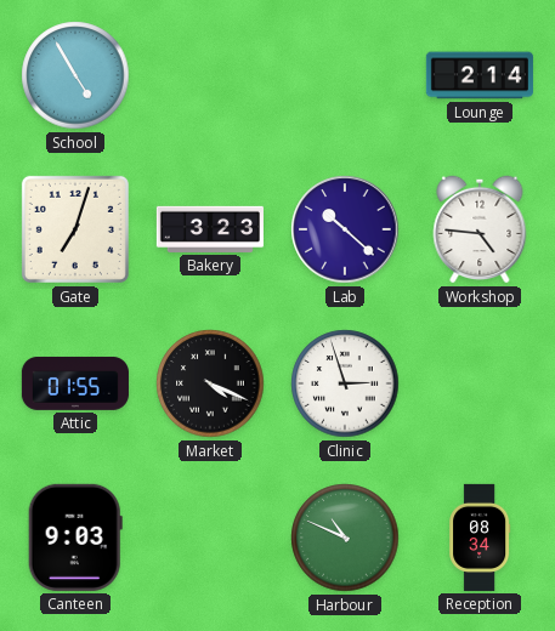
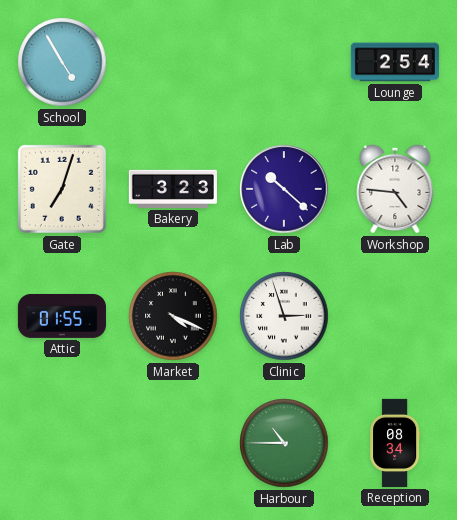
Lounge: 2:14 -> 2:54 (395, 62)
Canteen: 9:03 -> none (75, 538)
Harbour: 10:49 -> 10:45 (284, 443)
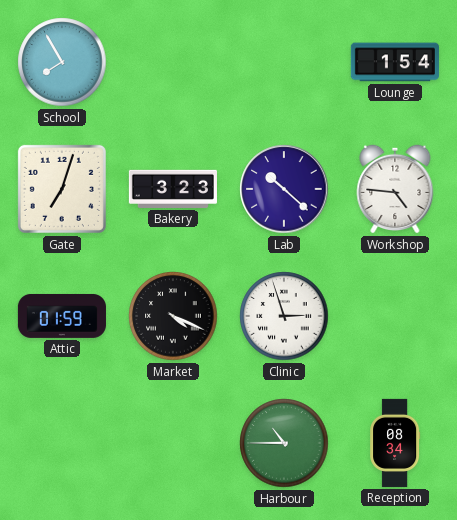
School: 4:55 -> 7:55 (62, 62)
Lounge: 2:54 -> 1:54 (395, 62)
Attic: 01:55 -> 01:59 (62, 316)
